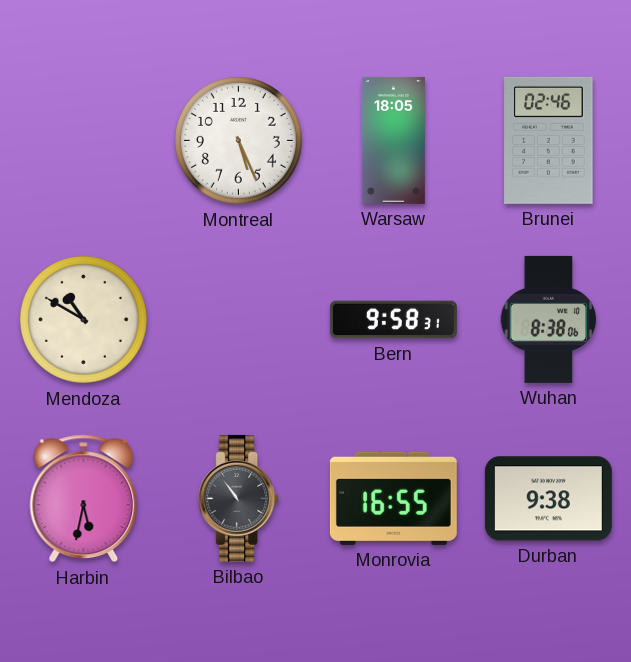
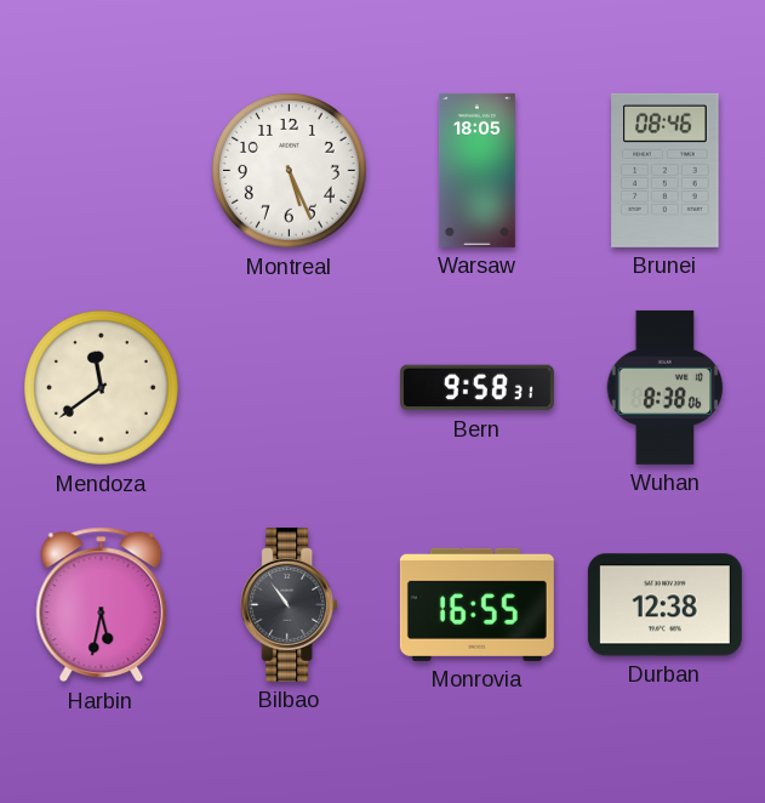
Brunei: 02:46 -> 08:46 (666, 170)
Mendoza: 10:50 -> 11:39 (101, 387)
Durban: 9:38 -> 12:38 (664, 605)
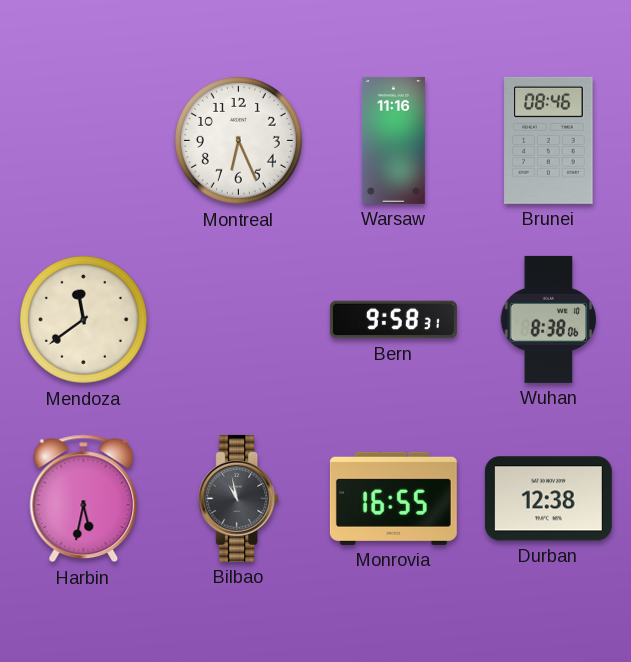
Montreal: 5:26 -> 6:26 (238, 140)
Warsaw: 18:05 -> 11:16 (394, 140)
Bilbao: 10:54 -> 10:58 (239, 498)
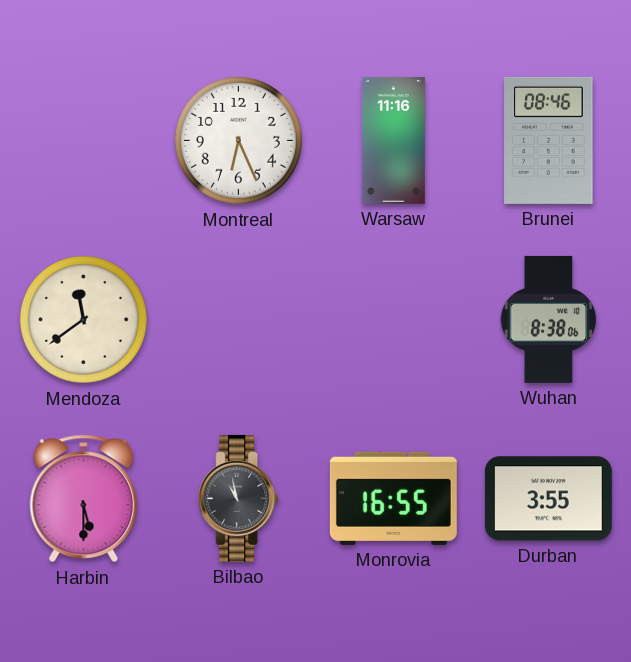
Bern: 9:58 -> none (393, 320)
Harbin: 5:32 -> 5:30 (84, 499)
Durban: 12:38 -> 3:55 (548, 499)
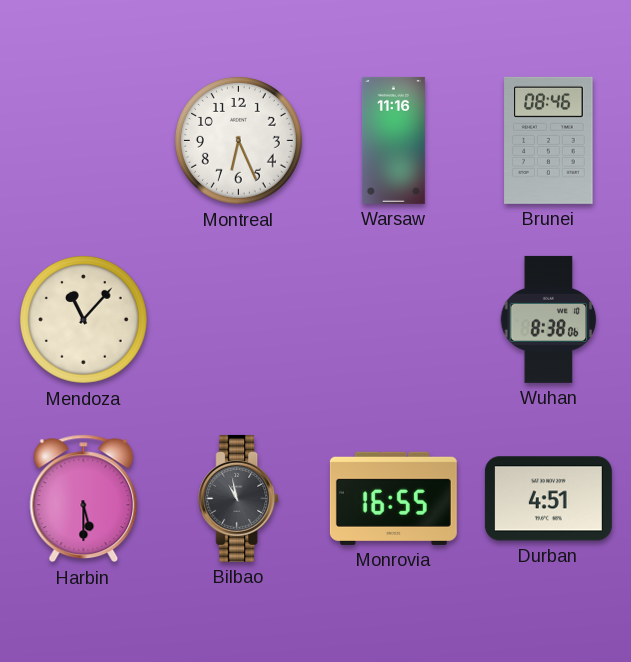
Mendoza: 11:39 -> 11:07 (83, 319)
Durban: 3:55 -> 4:51 (548, 499)
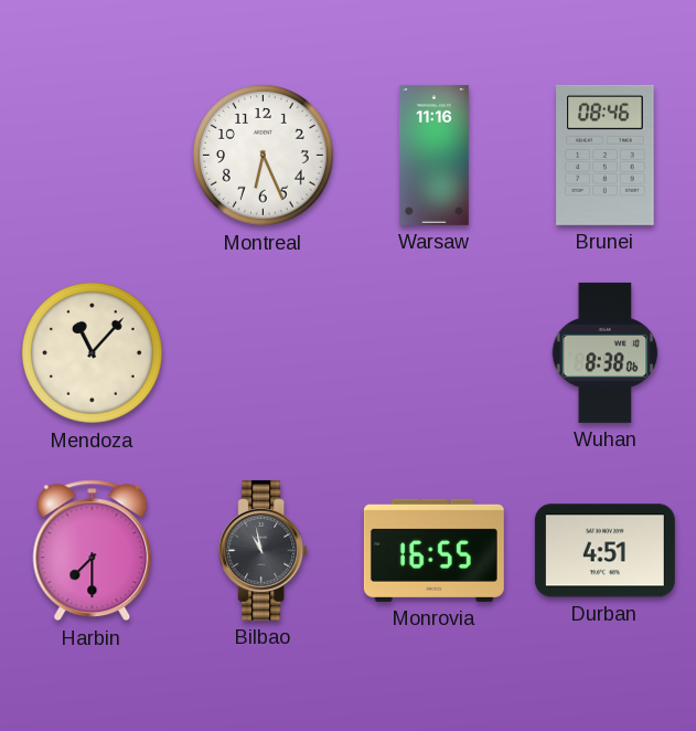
Harbin: 5:30 -> 7:30 (93, 551)
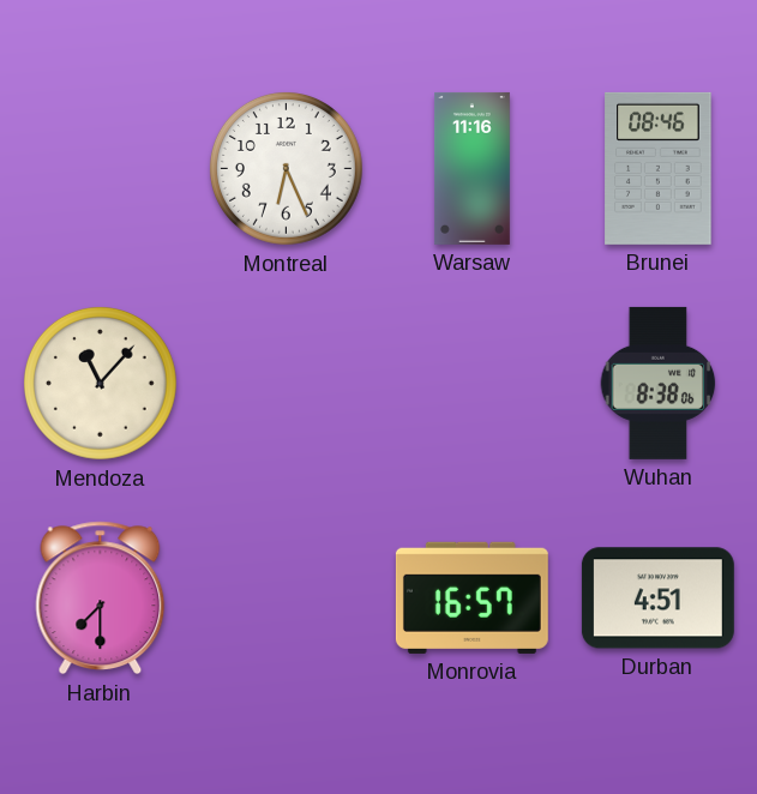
Bilbao: 10:58 -> none (264, 550)
Monrovia: 16:55 -> 16:57 (471, 597)
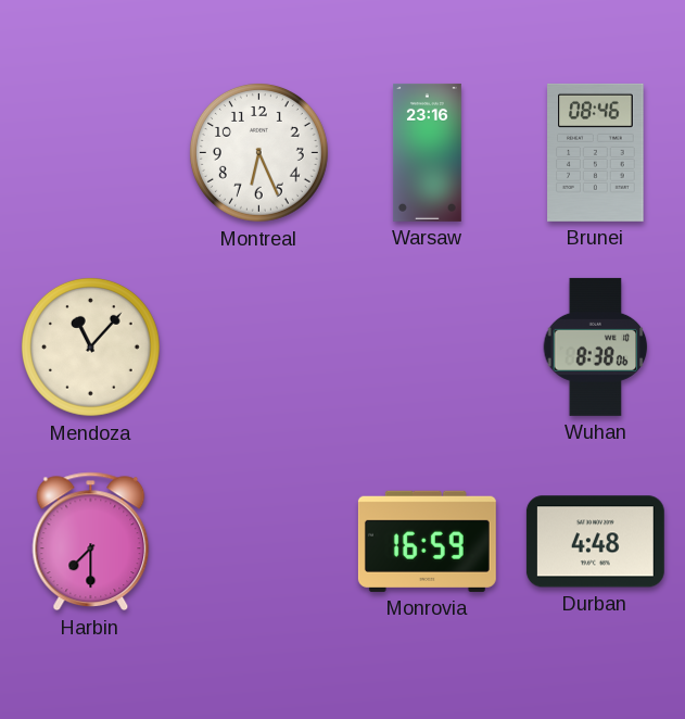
Warsaw: 11:16 -> 23:16 (428, 152)
Monrovia: 16:57 -> 16:59 (427, 541)
Durban: 4:51 -> 4:48 (595, 542)
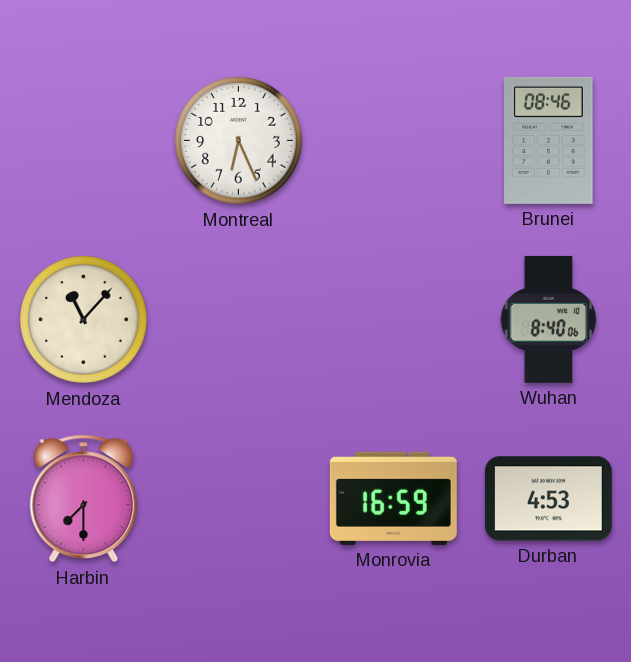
Warsaw: 23:16 -> none (428, 152)
Wuhan: 8:38 -> 8:40 (549, 319)
Durban: 4:48 -> 4:53 (548, 499)
